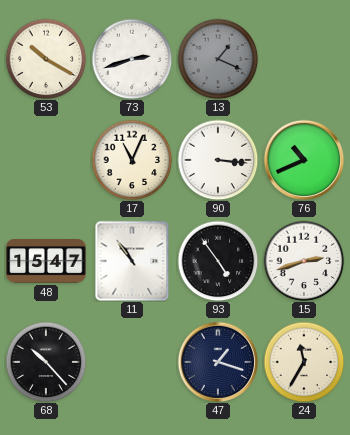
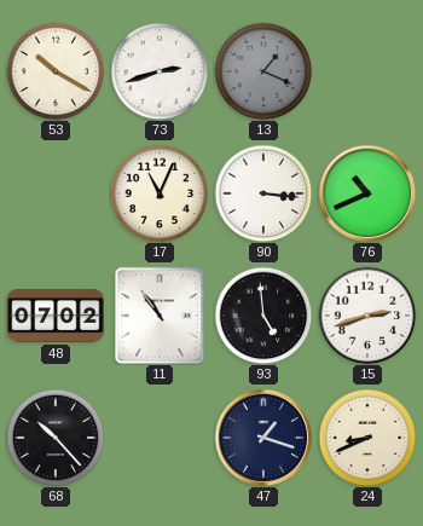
48: 15:47 -> 07:02 (56, 317)
93: 4:54 -> 4:59 (263, 316)
24: 11:35 -> 8:41 (367, 438)
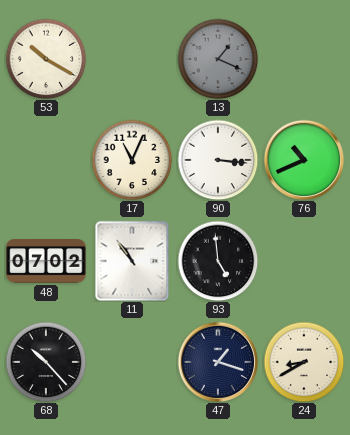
73: 2:42 -> none (160, 71)
15: 2:42 -> none (367, 316)
24: 8:41 -> 8:40 (304, 362)
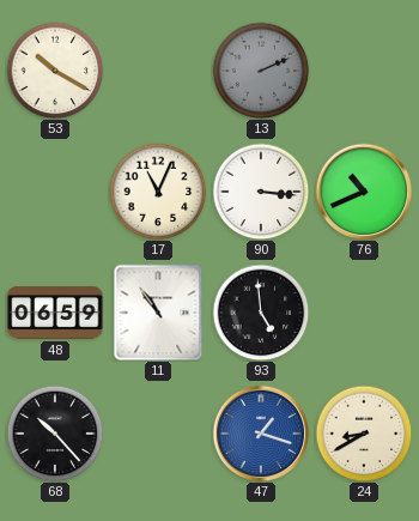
13: 1:19 -> 2:11 (261, 71)
48: 07:02 -> 06:59 (55, 314)
47 dial: navy -> blue (261, 434)
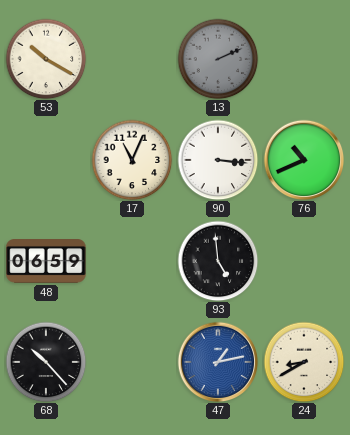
11: 10:54 -> none (158, 313)
47: 1:18 -> 1:13 (218, 362)
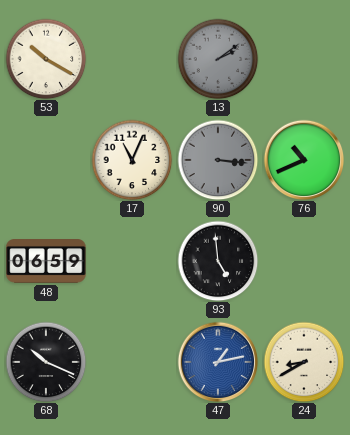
13: 2:11 -> 2:09 (218, 59)
90 dial: white -> grey (218, 160)
68: 10:23 -> 10:19 (46, 362)
